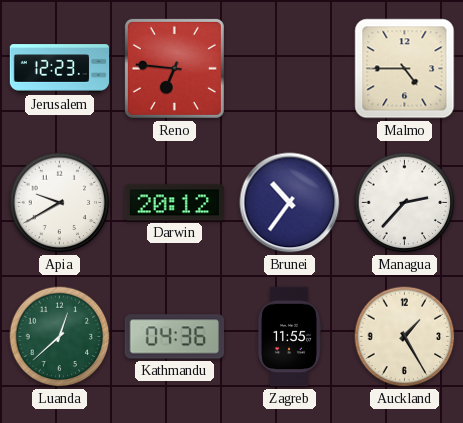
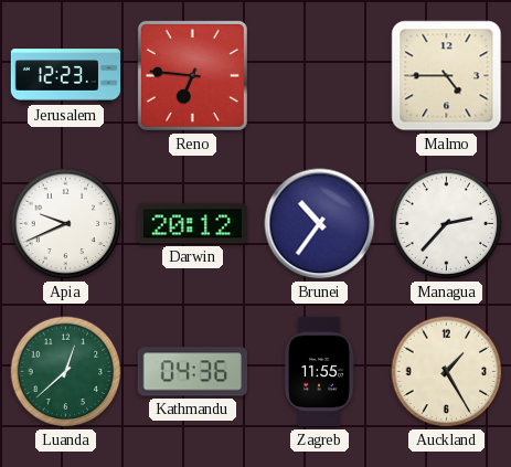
Apia: 9:40 -> 9:41 (66, 224)
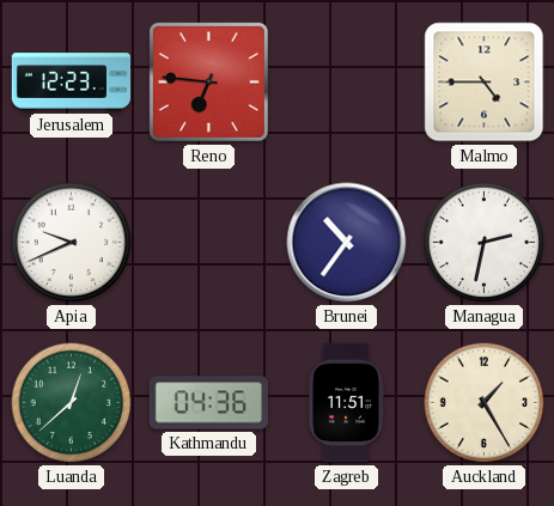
Darwin: 20:12 -> none (192, 224)
Managua: 2:37 -> 2:32 (485, 243)
Zagreb: 11:55 -> 11:51 (345, 403)
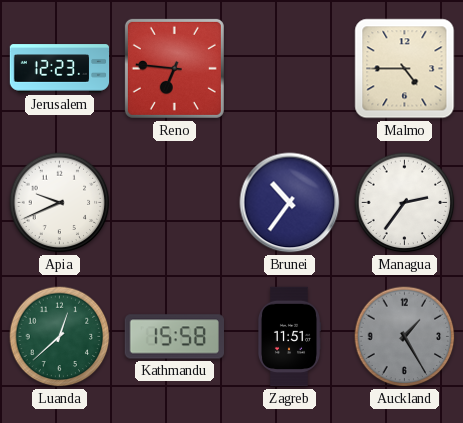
Managua: 2:32 -> 2:36 (405, 203)
Kathmandu: 04:36 -> 15:58 (174, 337)
Auckland dial: cream -> grey (405, 337)
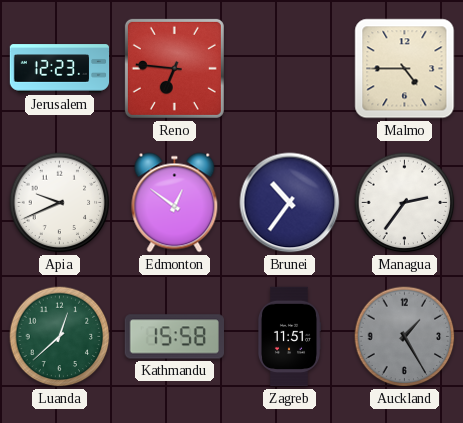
Edmonton: none -> 12:51 (175, 203)
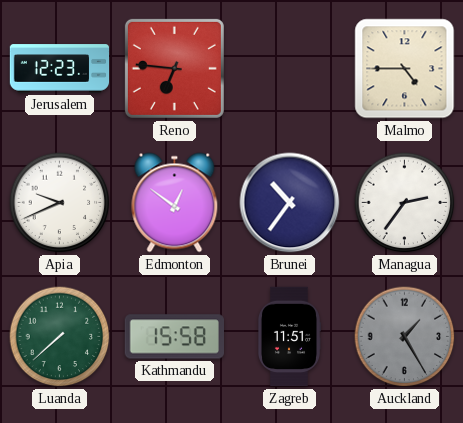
Luanda: 12:38 -> 7:38 (60, 337)
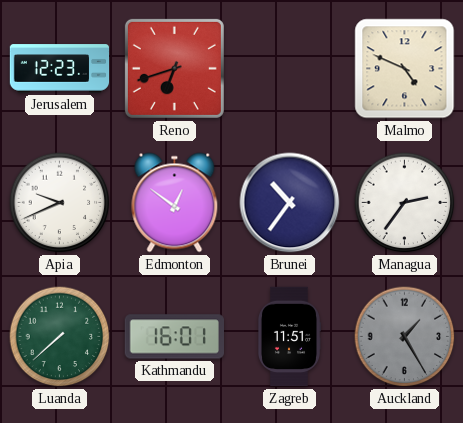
Reno: 6:46 -> 6:42 (174, 68)
Malmo: 4:45 -> 4:49 (405, 69)
Kathmandu: 15:58 -> 16:01 (174, 337)
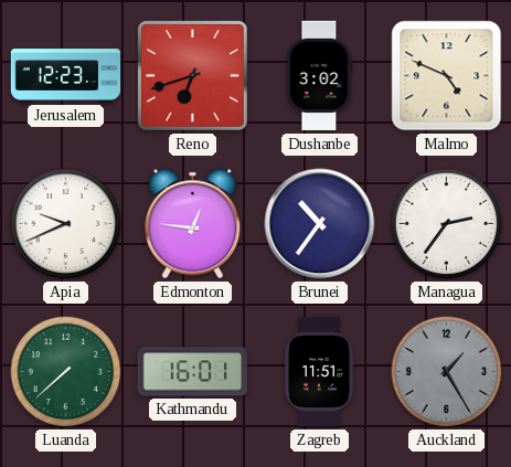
Dushanbe: none -> 3:02 (320, 76)
Edmonton: 12:51 -> 12:46 (193, 224)
